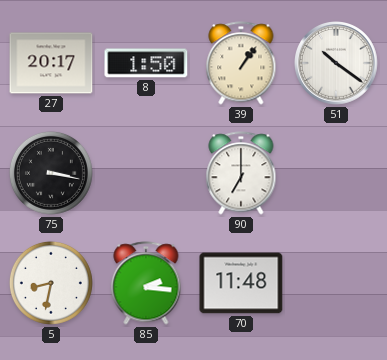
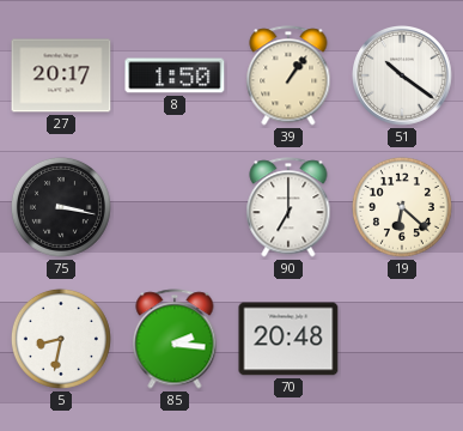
19: none -> 6:22 (402, 207)
70: 11:48 -> 20:48 (288, 339)
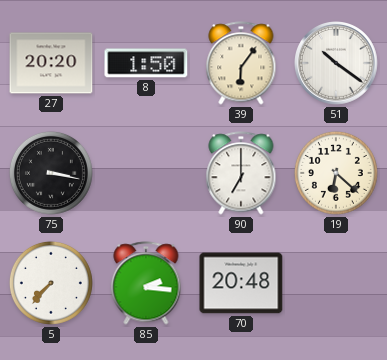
27: 20:17 -> 20:20 (51, 63)
39: 1:06 -> 6:06 (241, 63)
5: 8:32 -> 7:37 (51, 283)
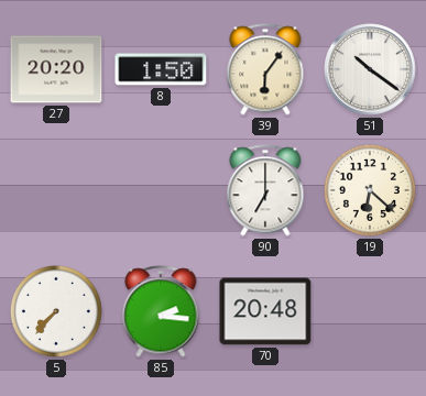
75: 3:17 -> none (51, 173)
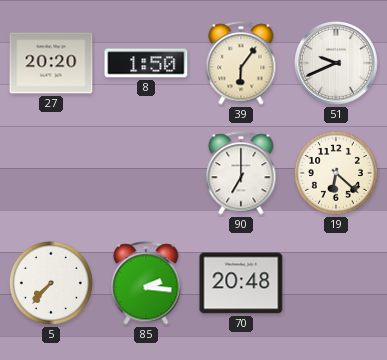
51: 10:21 -> 9:41 (337, 64)
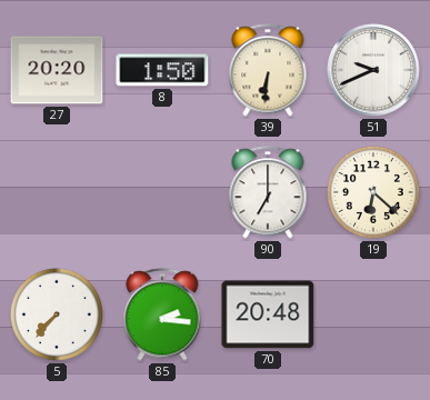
39: 6:06 -> 6:31 (268, 70)
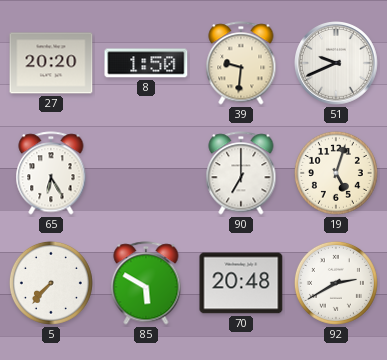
39: 6:31 -> 9:31 (241, 63)
65: none -> 6:25 (51, 173)
19: 6:22 -> 5:03 (336, 173)
85: 2:16 -> 5:50 (146, 283)
92: none -> 2:40 (336, 283)
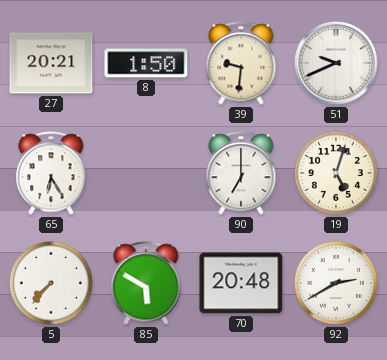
27: 20:20 -> 20:21 (51, 63)
